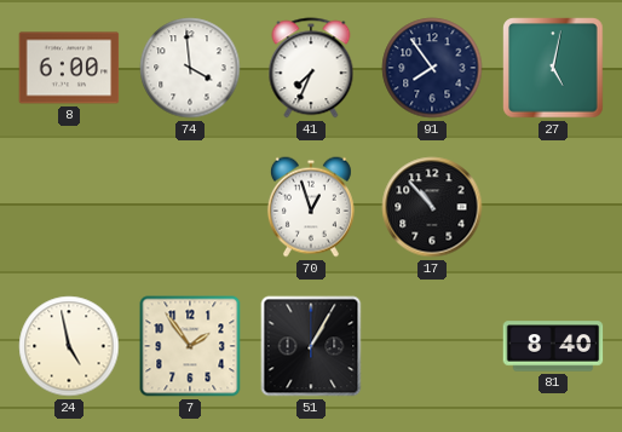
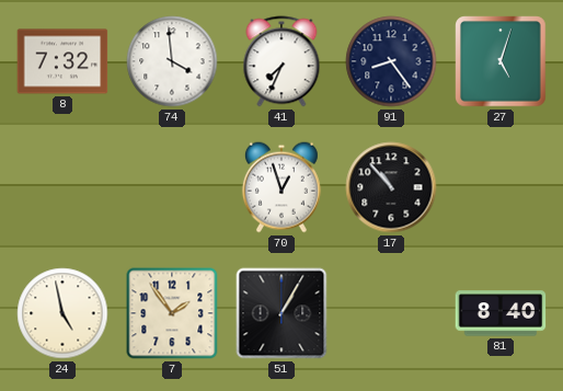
8: 6:00 -> 7:32 (62, 61)
91: 7:54 -> 8:24 (391, 61)
27: 5:02 -> 5:03 (501, 61)
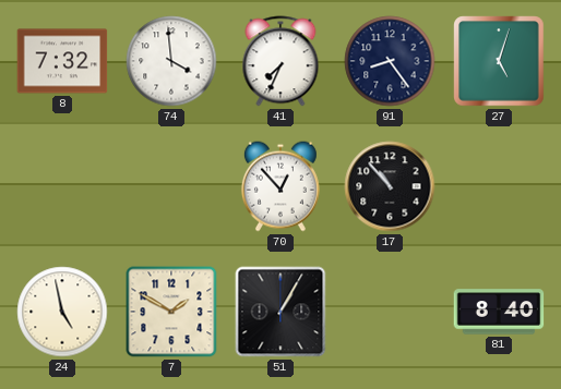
70: 12:57 -> 12:53 (280, 186)
7: 1:54 -> 1:50 (171, 312)
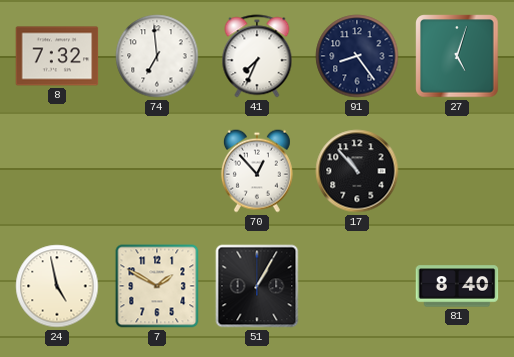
74: 3:59 -> 6:59 (157, 56)
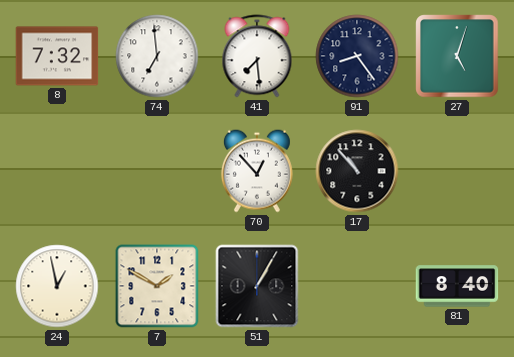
41: 7:34 -> 7:29 (257, 56)
24: 4:58 -> 12:58 (57, 286)
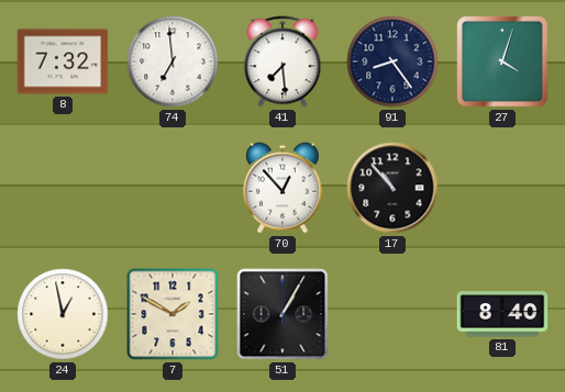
27: 5:03 -> 4:03 (502, 61)
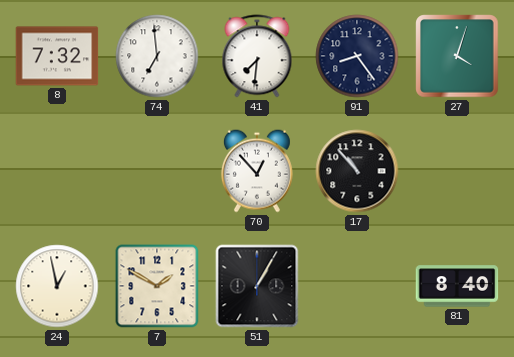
41: 7:29 -> 7:31 (257, 56)
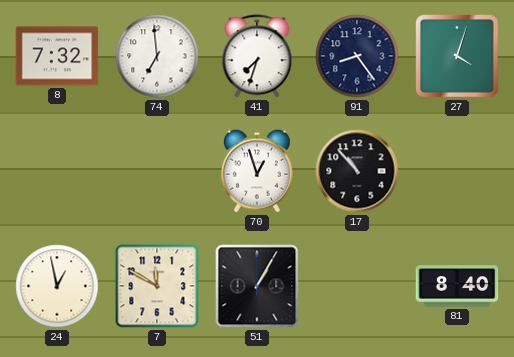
41: 7:31 -> 7:33 (257, 56)
70: 12:53 -> 12:57 (257, 171)
7: 1:50 -> 11:50 (157, 286)
